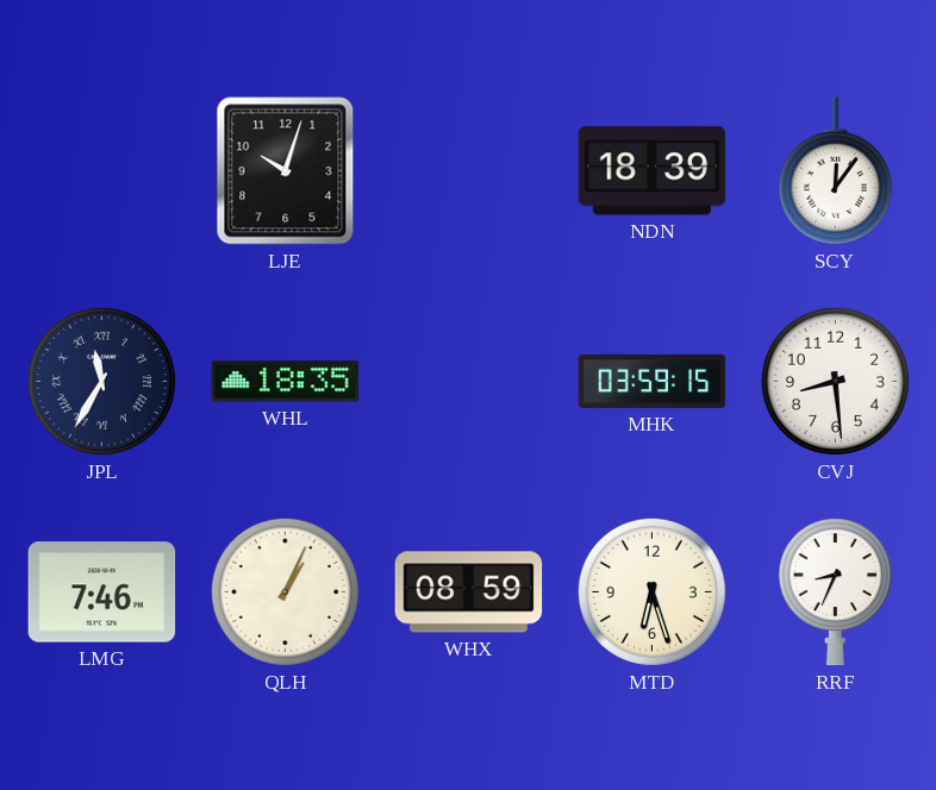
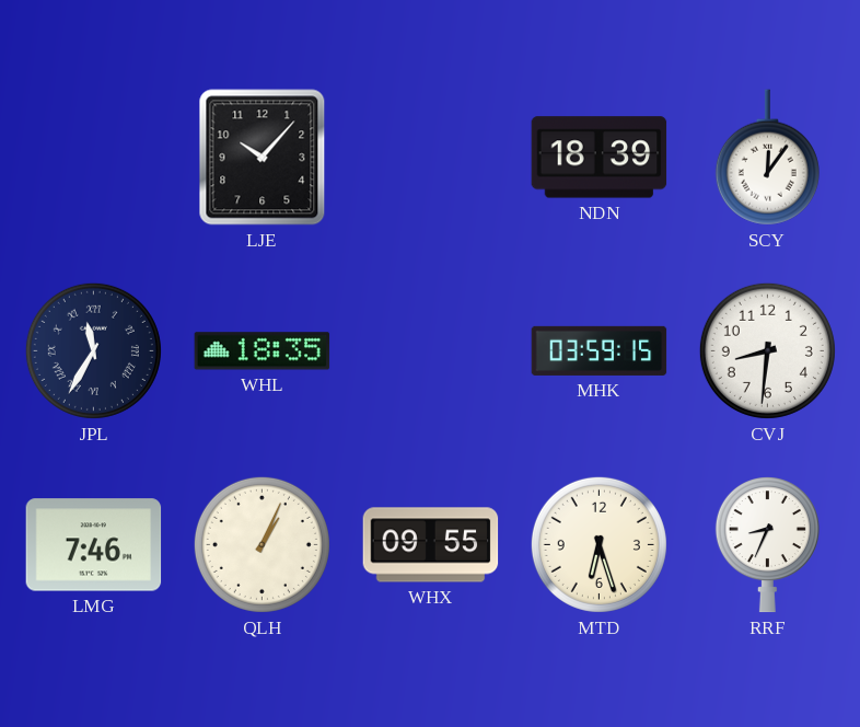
LJE: 10:03 -> 10:07 (263, 158)
CVJ: 8:29 -> 8:31 (767, 350)
WHX: 08:59 -> 09:55 (431, 545)
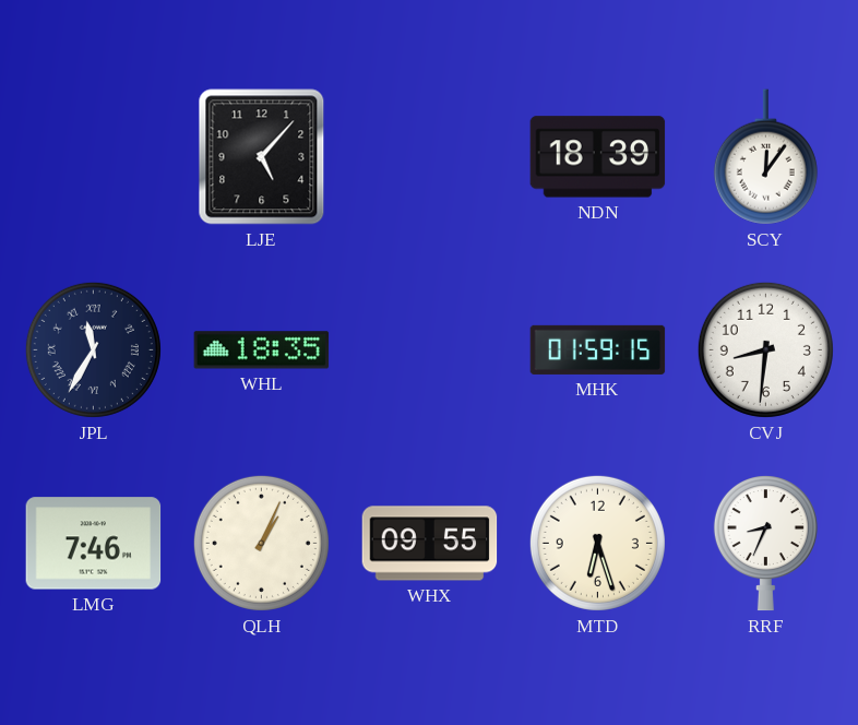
LJE: 10:07 -> 5:07 (262, 157)
MHK: 03:59 -> 01:59 (598, 349)
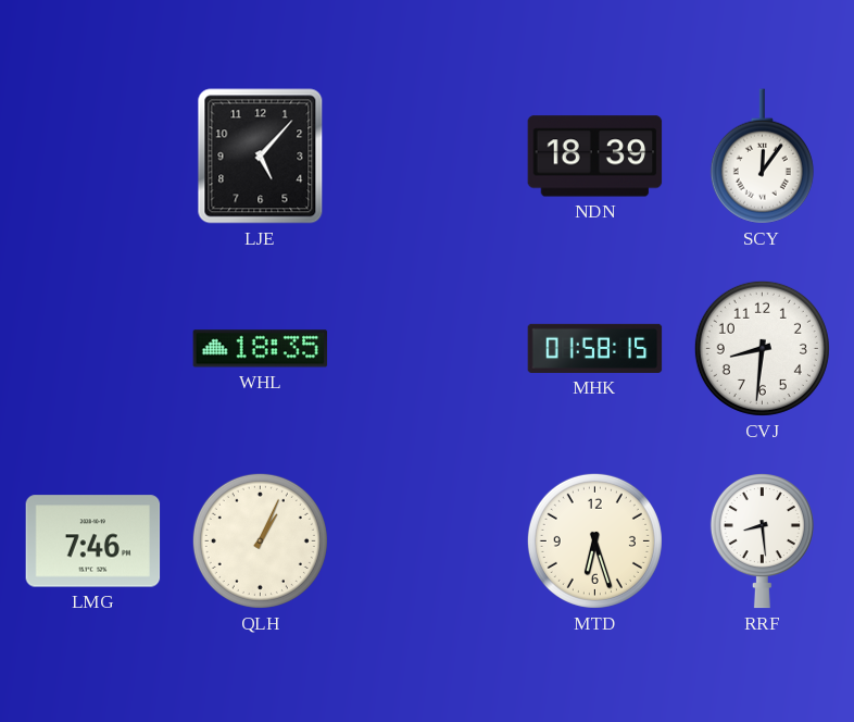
JPL: 11:35 -> none (93, 349)
MHK: 01:59 -> 01:58 (595, 348)
WHX: 09:55 -> none (430, 544)
RRF: 8:34 -> 8:29 (762, 541)
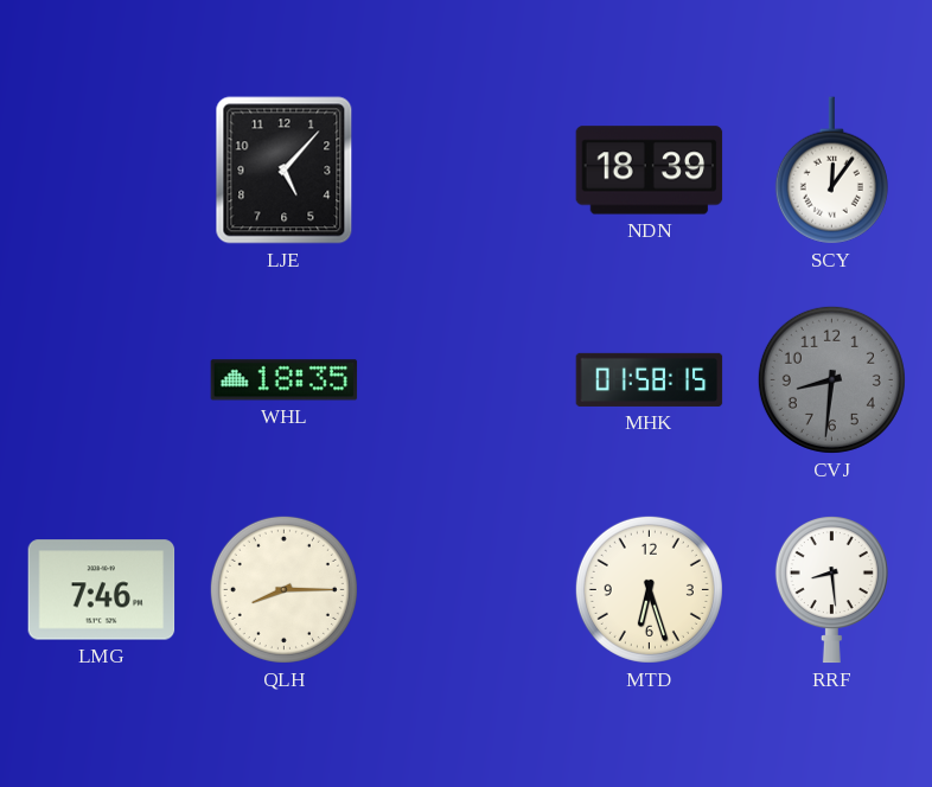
CVJ dial: white -> grey (831, 379)
QLH: 1:04 -> 8:15 (283, 589)
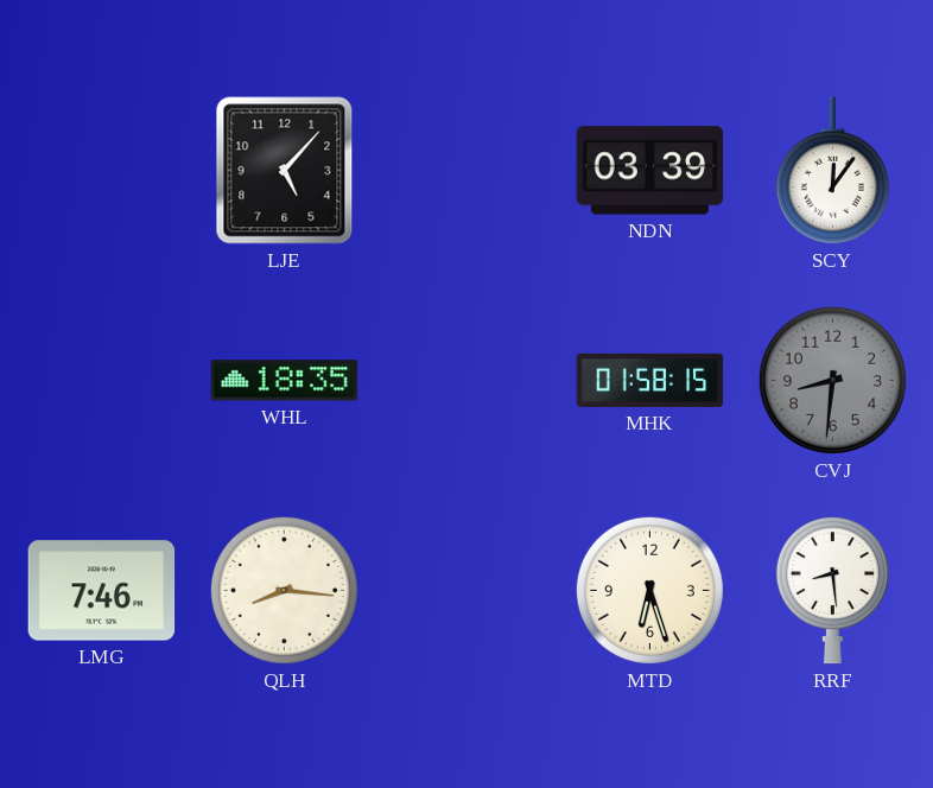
NDN: 18:39 -> 03:39 (650, 171)
QLH: 8:15 -> 8:16 (284, 590)
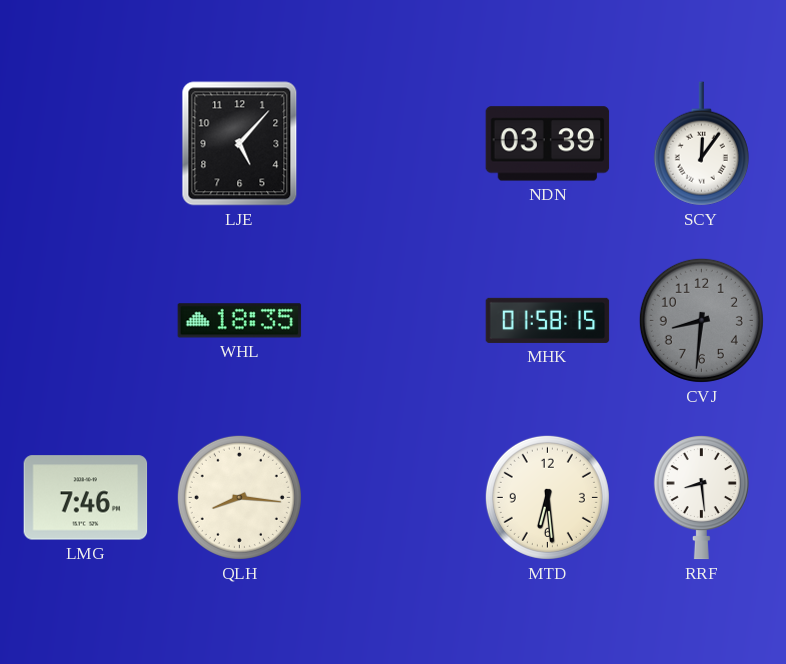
MTD: 6:27 -> 6:29 (547, 497)
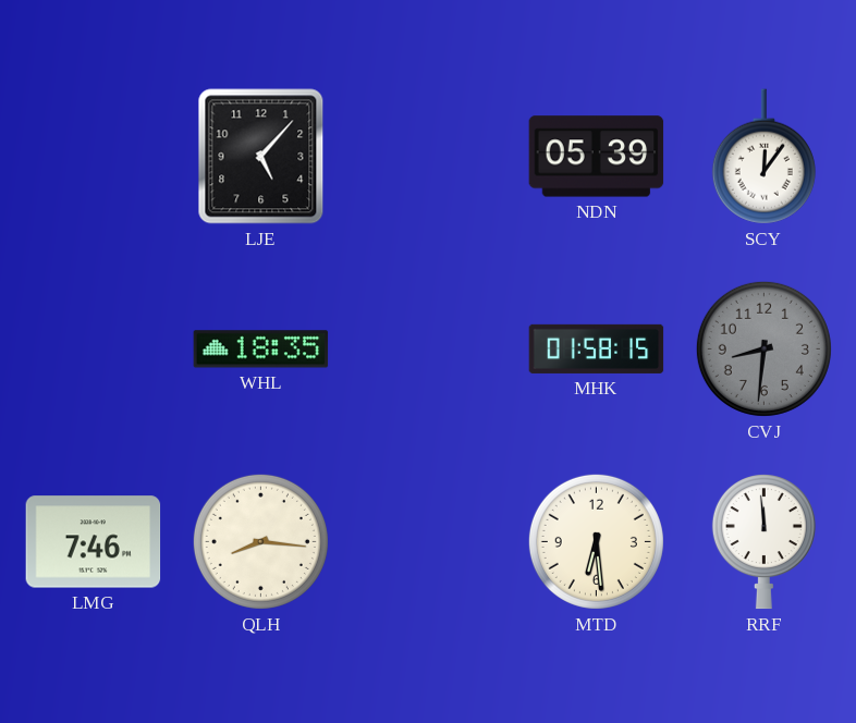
NDN: 03:39 -> 05:39 (597, 157)
RRF: 8:29 -> 11:59 (763, 542)
